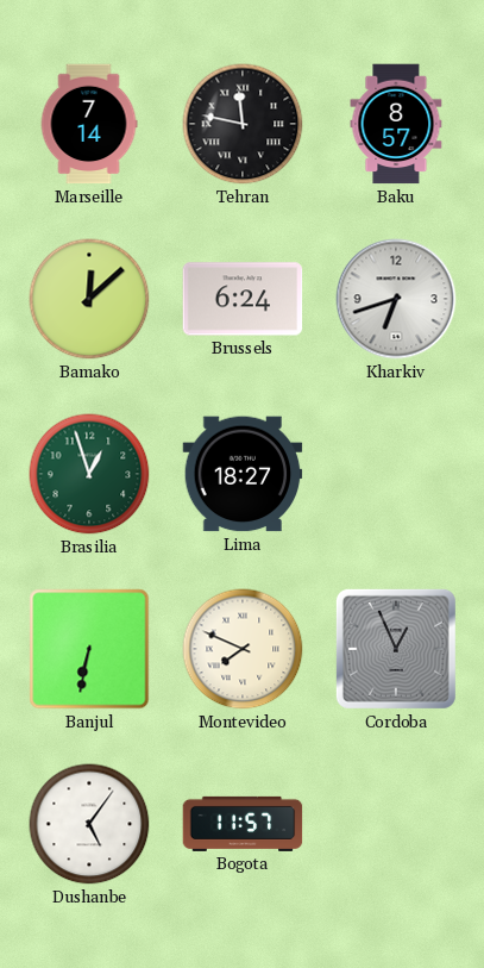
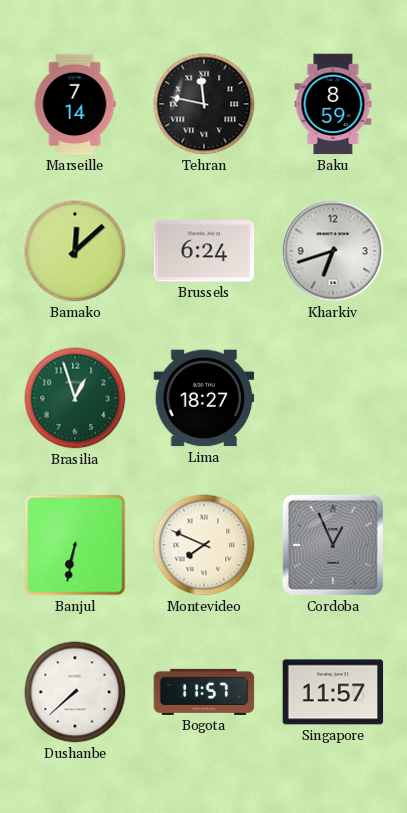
Baku: 8:57 -> 8:59 (333, 104)
Dushanbe: 5:06 -> 7:38 (75, 692)
Singapore: none -> 11:57 (333, 692)
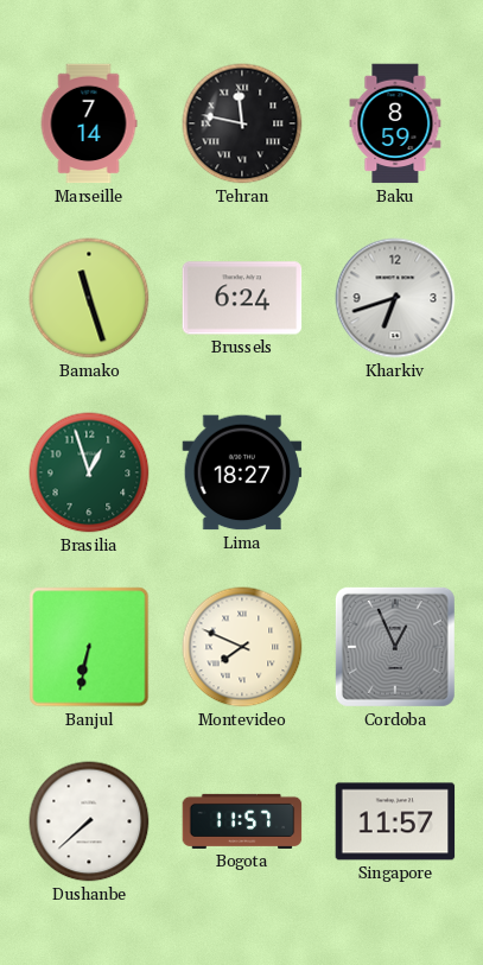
Bamako: 12:08 -> 11:27 (89, 298)
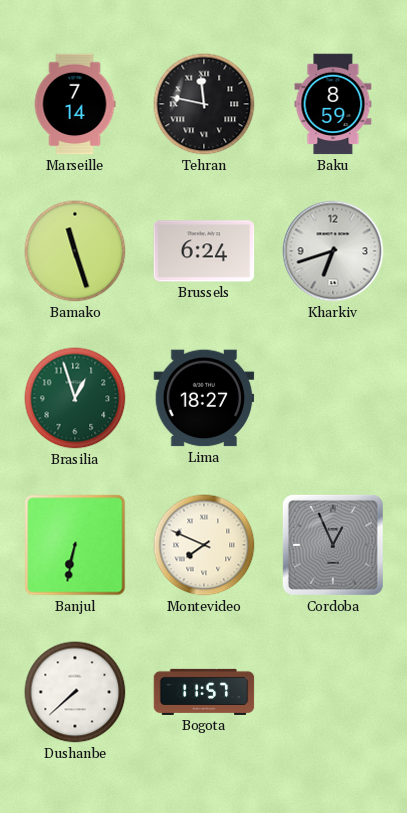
Singapore: 11:57 -> none (395, 821)
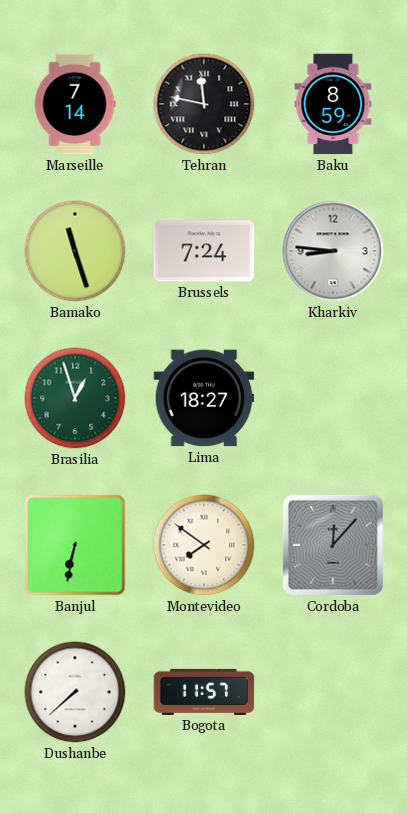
Brussels: 6:24 -> 7:24 (204, 251)
Kharkiv: 6:42 -> 8:46 (333, 251)
Montevideo: 7:49 -> 7:51 (204, 545)
Cordoba: 12:56 -> 12:07 (333, 545)
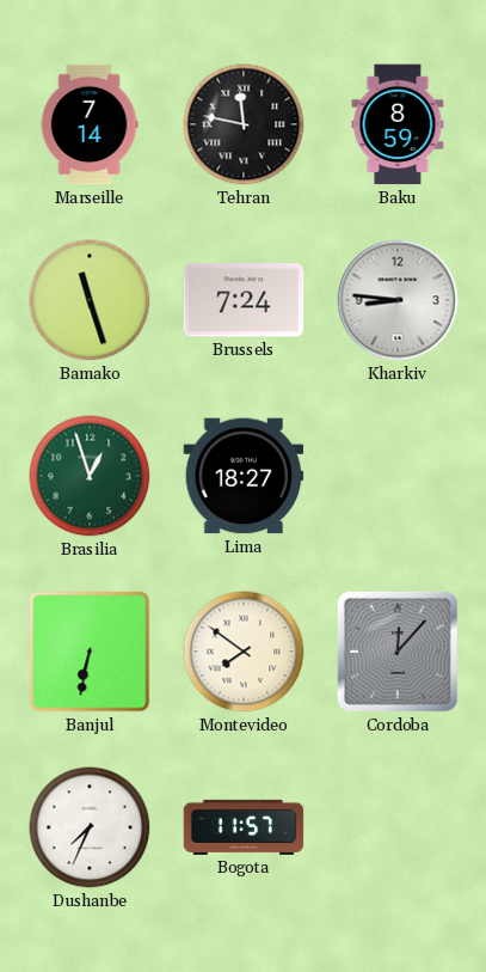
Dushanbe: 7:38 -> 7:34 (90, 827)
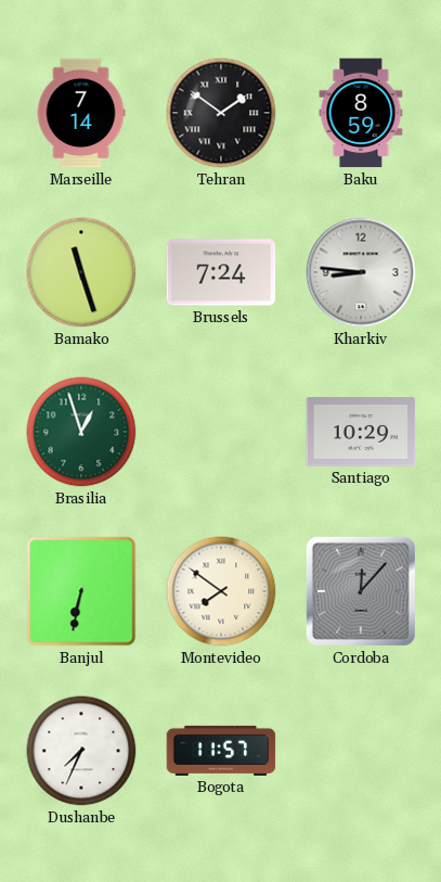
Tehran: 11:47 -> 1:51 (221, 113)
Lima: 18:27 -> none (244, 476)
Santiago: none -> 10:29 (361, 433)
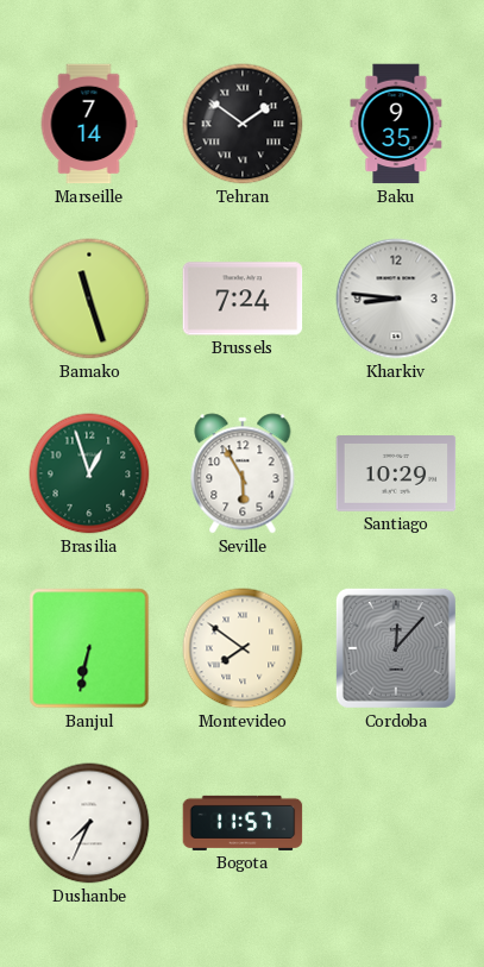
Baku: 8:59 -> 9:35 (396, 124)
Seville: none -> 5:55 (243, 473)
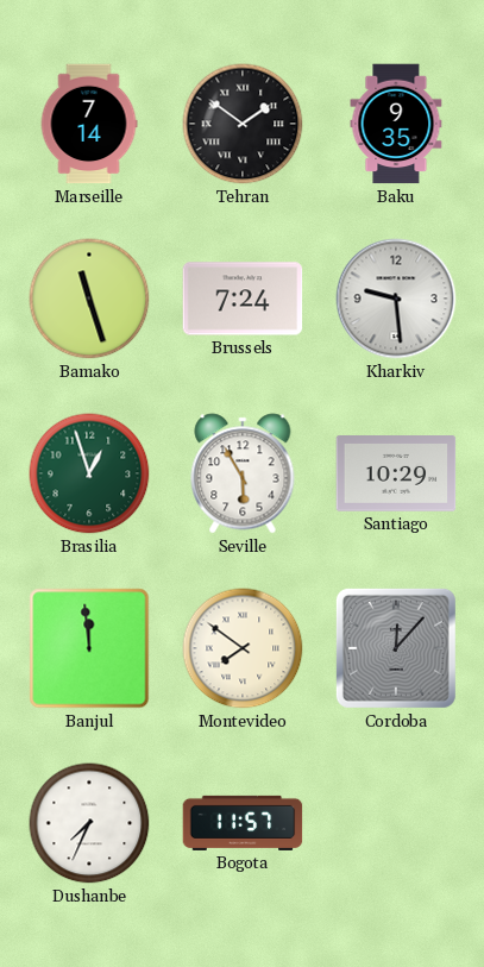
Kharkiv: 8:46 -> 9:29 (396, 299)
Banjul: 6:32 -> 11:59 (89, 648)
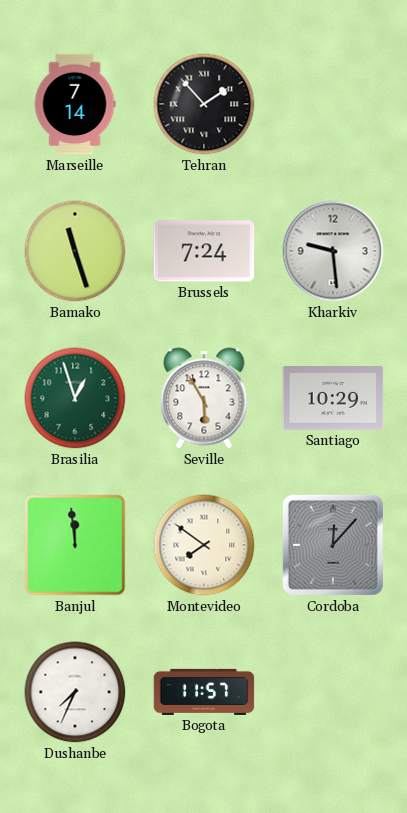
Tehran: 1:51 -> 1:53 (204, 104)
Baku: 9:35 -> none (396, 124)
